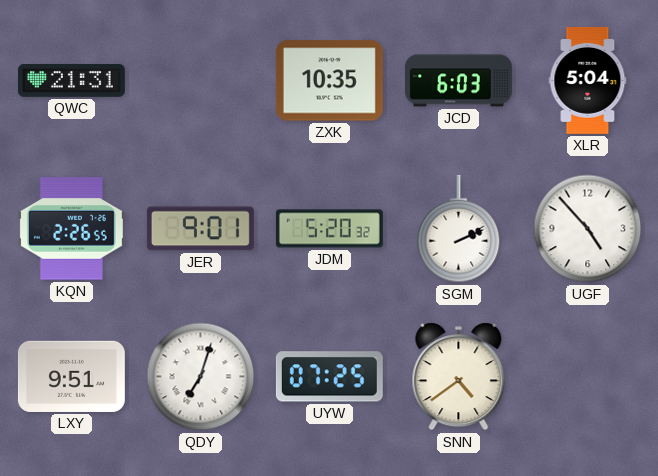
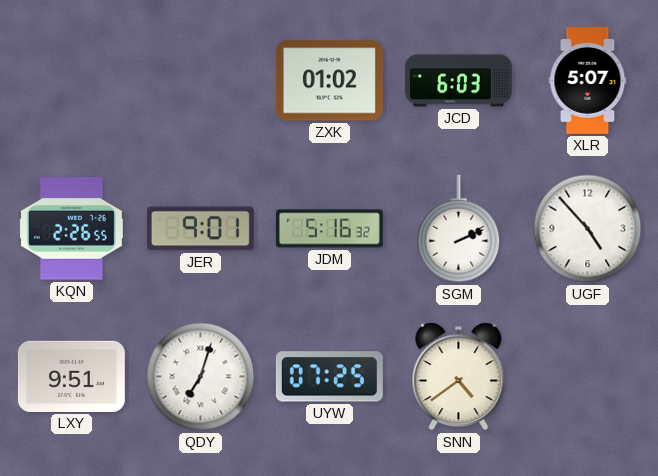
QWC: 21:31 -> none (71, 80)
ZXK: 10:35 -> 01:02 (329, 81)
XLR: 5:04 -> 5:07 (588, 80)
JDM: 5:20 -> 5:16 (329, 229)
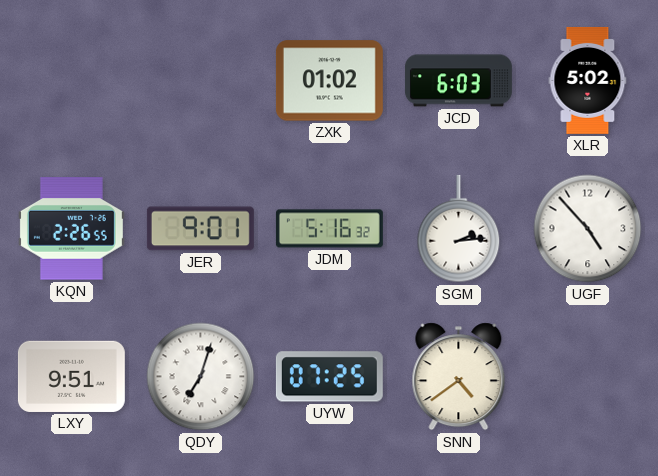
XLR: 5:07 -> 5:02 (588, 80)
SGM: 2:11 -> 2:14 (459, 229)
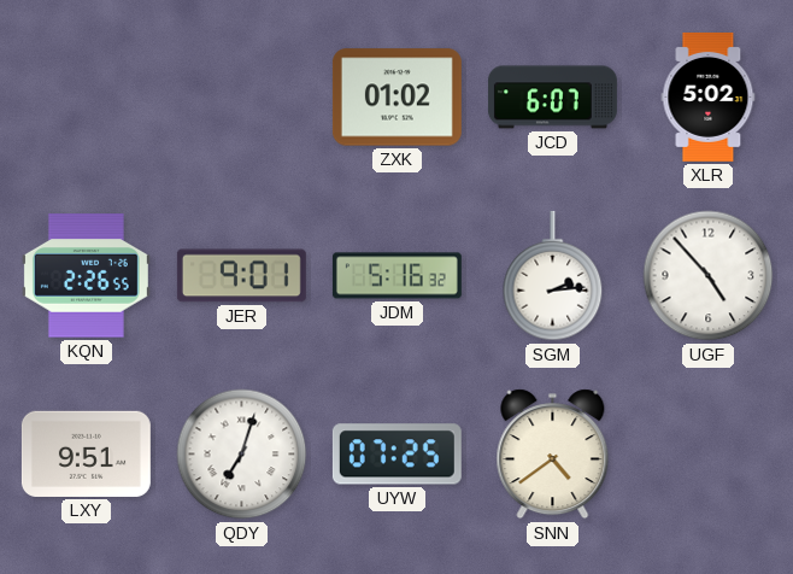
JCD: 6:03 -> 6:07 (552, 98)
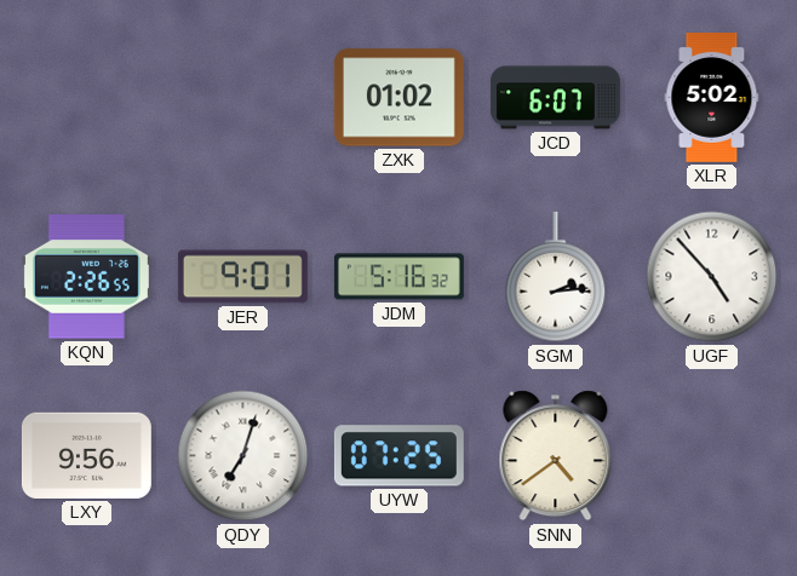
LXY: 9:51 -> 9:56 (86, 455)
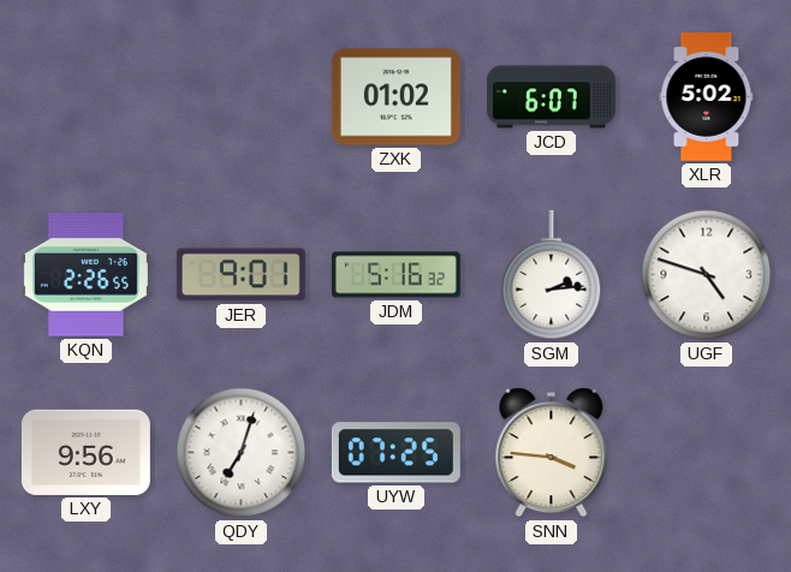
UGF: 4:53 -> 4:48 (707, 275)
SNN: 4:39 -> 3:46 (552, 453)
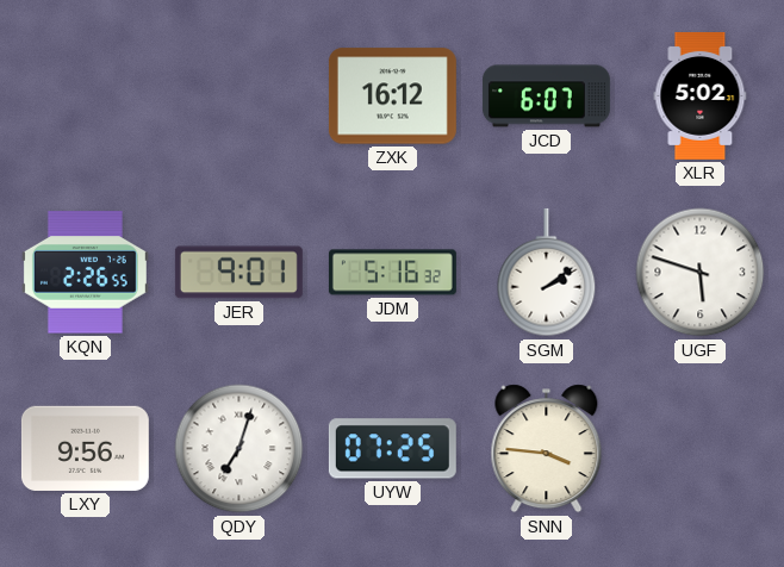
ZXK: 01:02 -> 16:12 (392, 96)
SGM: 2:14 -> 2:09 (547, 273)
UGF: 4:48 -> 5:48 (701, 273)
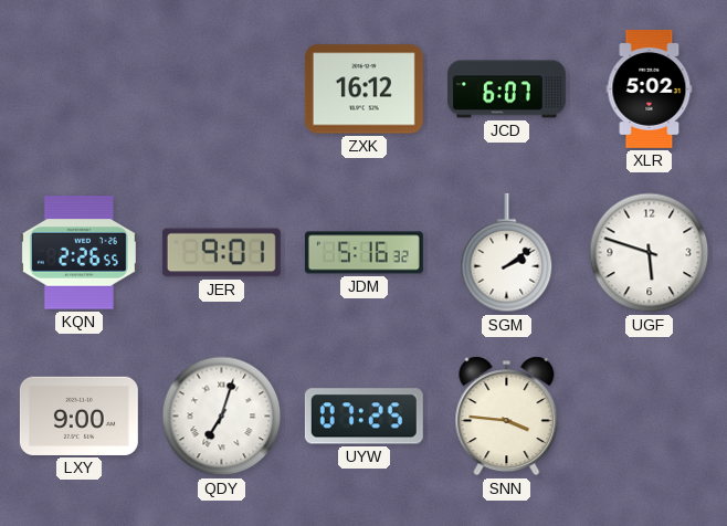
LXY: 9:56 -> 9:00 (78, 415)
